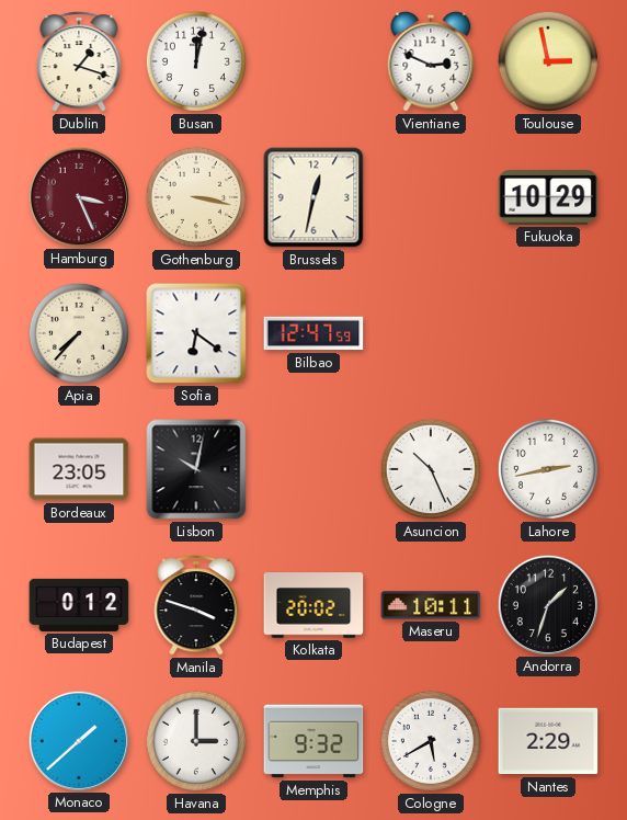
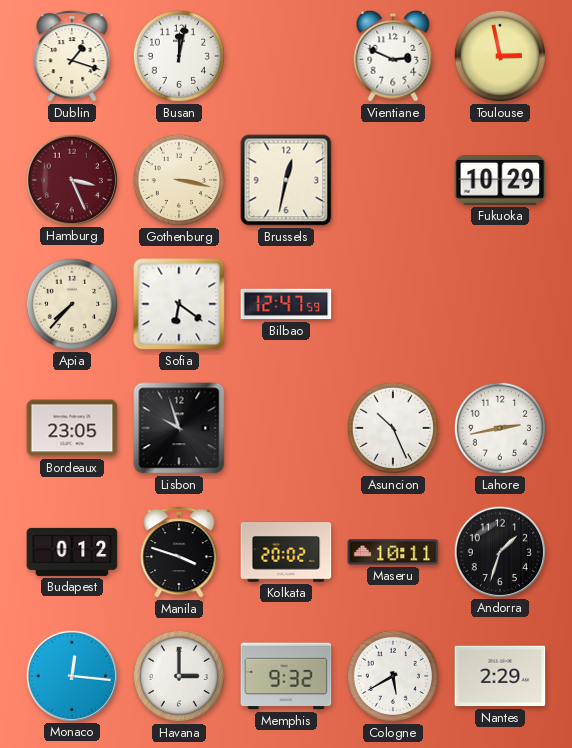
Lisbon: 10:02 -> 9:57 (179, 428)
Monaco: 1:38 -> 12:16 (71, 675)
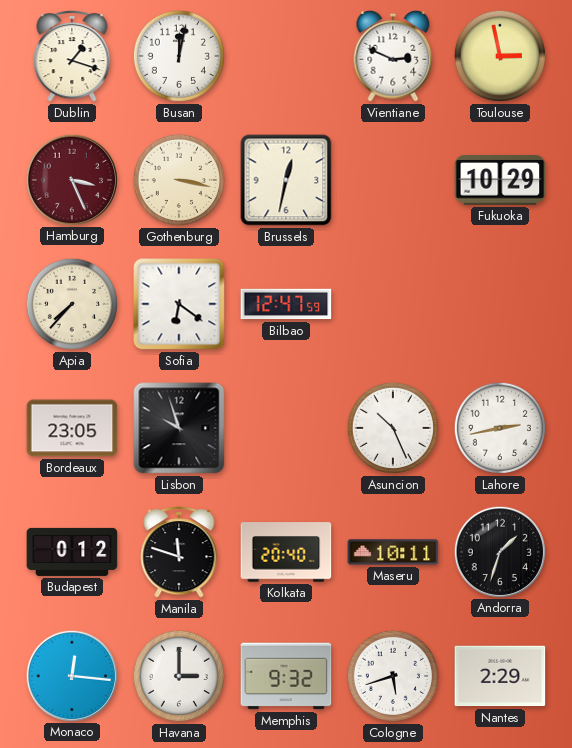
Manila: 3:48 -> 11:48 (179, 552)
Kolkata: 20:02 -> 20:40 (286, 552)
Cologne: 5:40 -> 5:42 (393, 676)
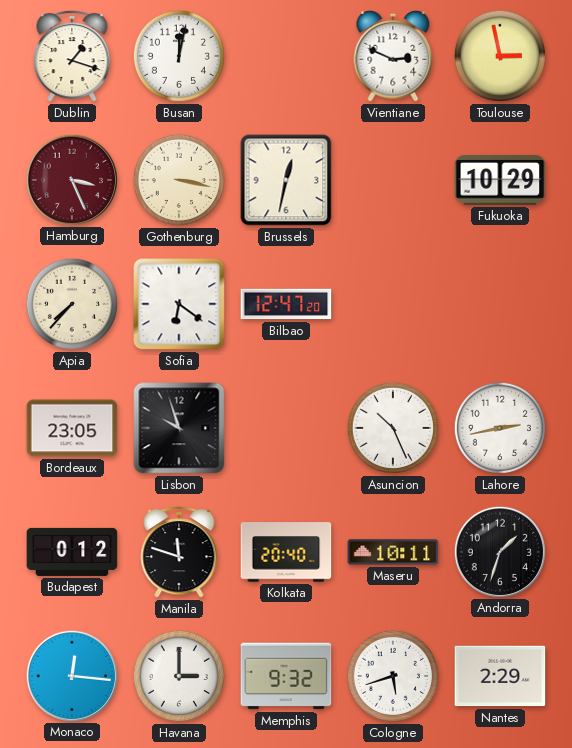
Bilbao: 12:47:59 -> 12:47:20 (286, 304)
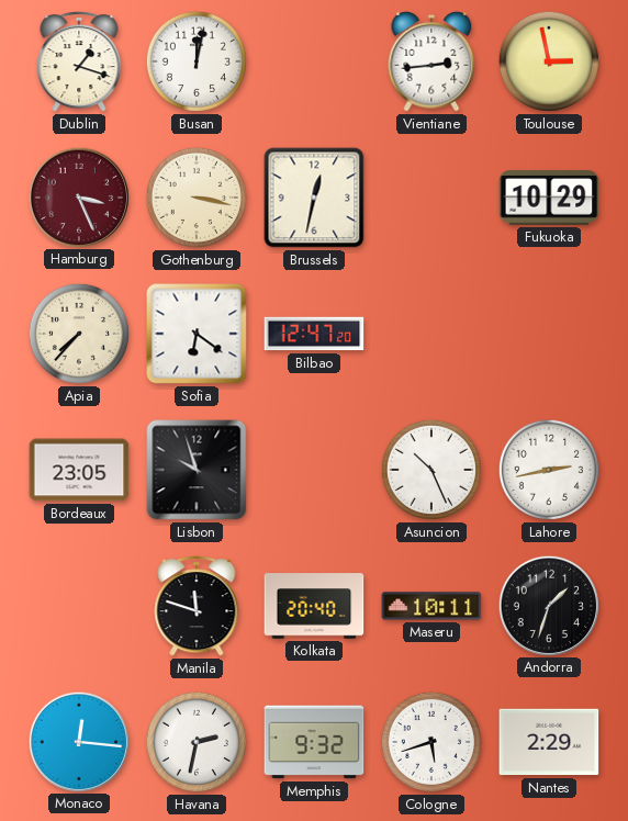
Vientiane: 2:49 -> 2:44 (431, 61)
Budapest: 0:12 -> none (72, 552)
Havana: 3:00 -> 2:32 (197, 742)
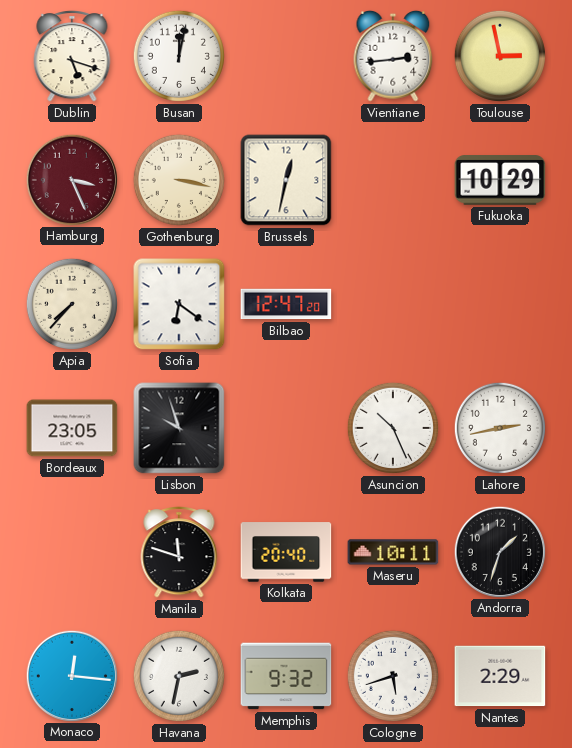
Dublin: 1:18 -> 5:18 (72, 56)
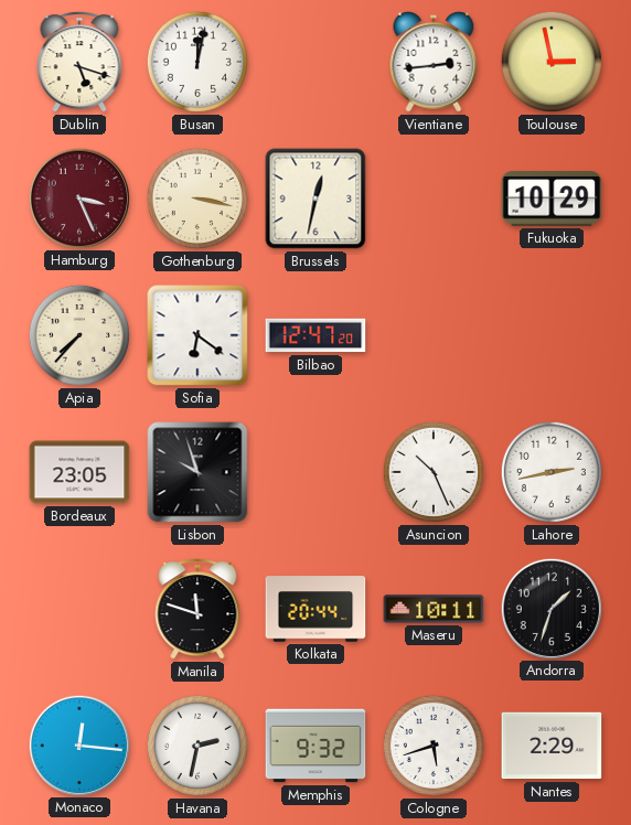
Kolkata: 20:40 -> 20:44 (315, 609)
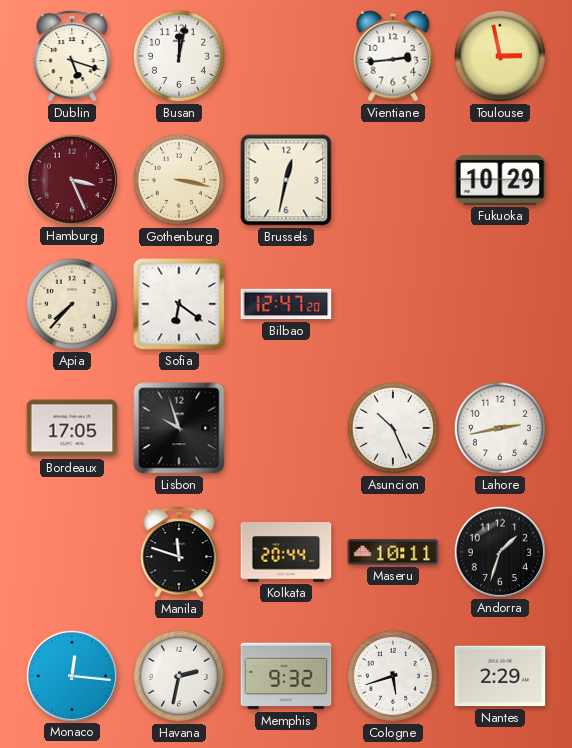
Bordeaux: 23:05 -> 17:05 (72, 428)
